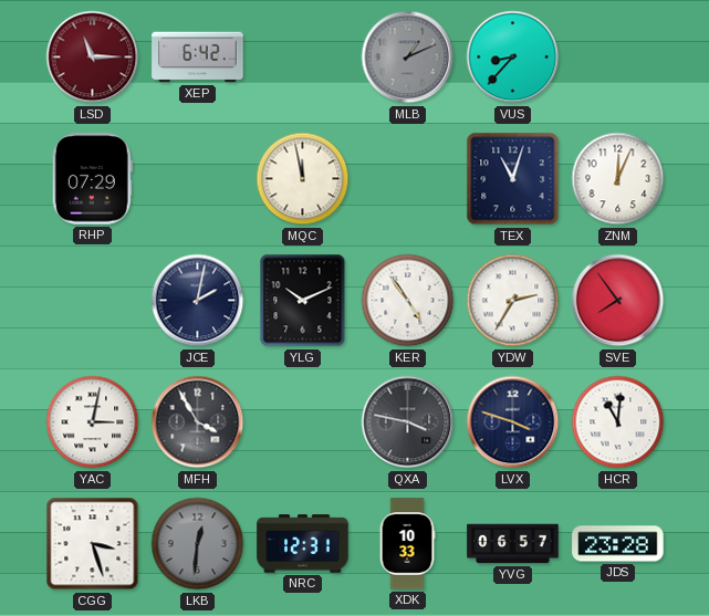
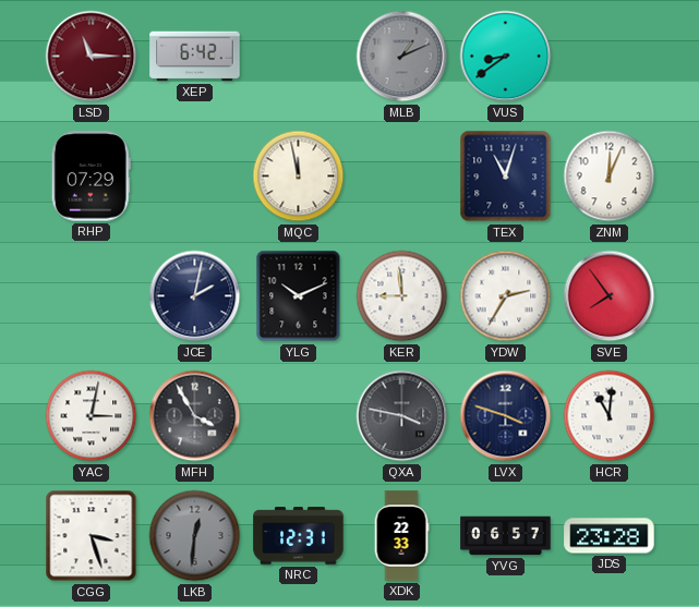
VUS: 8:37 -> 8:39 (506, 57)
KER: 4:54 -> 8:59 (402, 296)
XDK: 10:33 -> 22:33 (401, 536)
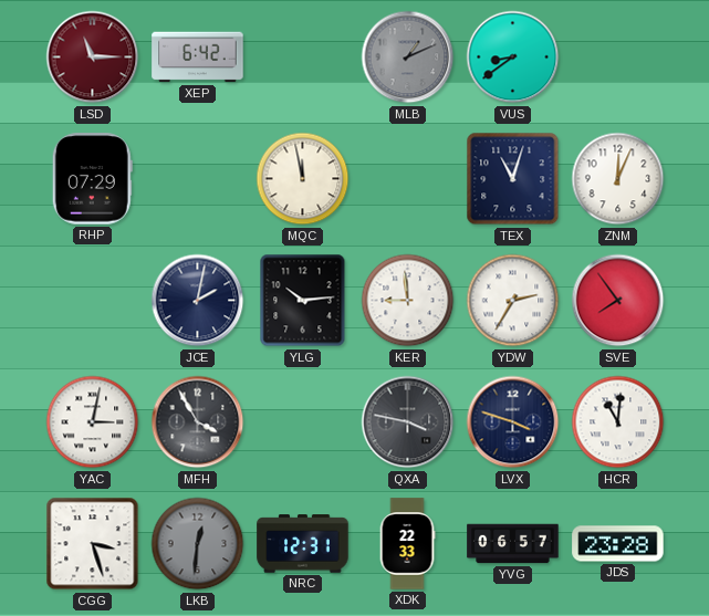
YLG: 10:11 -> 10:14 (303, 301)
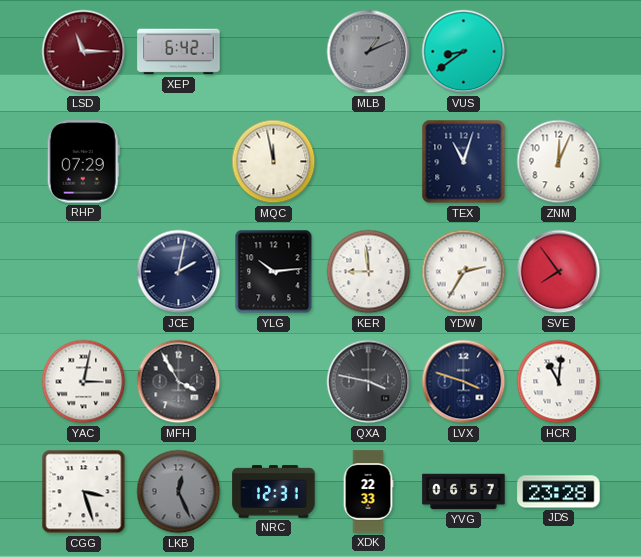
LKB: 12:31 -> 12:26 (179, 492)
